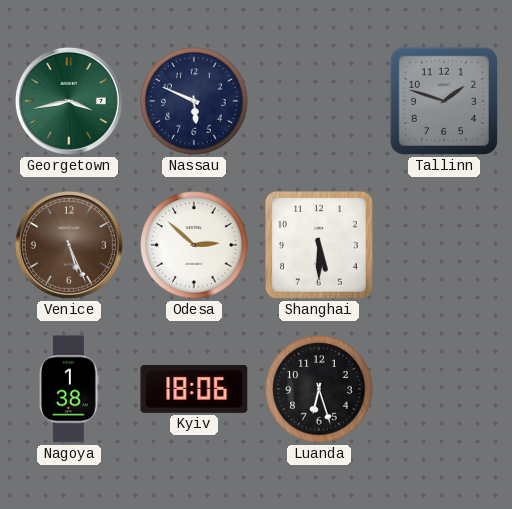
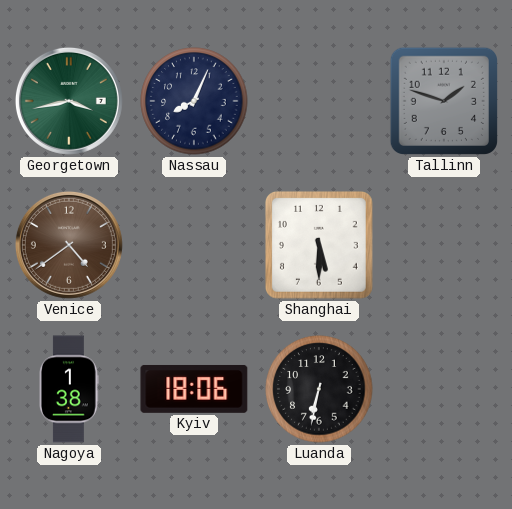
Nassau: 5:49 -> 8:04 (194, 101)
Venice: 5:26 -> 4:39 (69, 245)
Odesa: 2:52 -> none (194, 245)
Luanda: 6:27 -> 6:32 (319, 389)
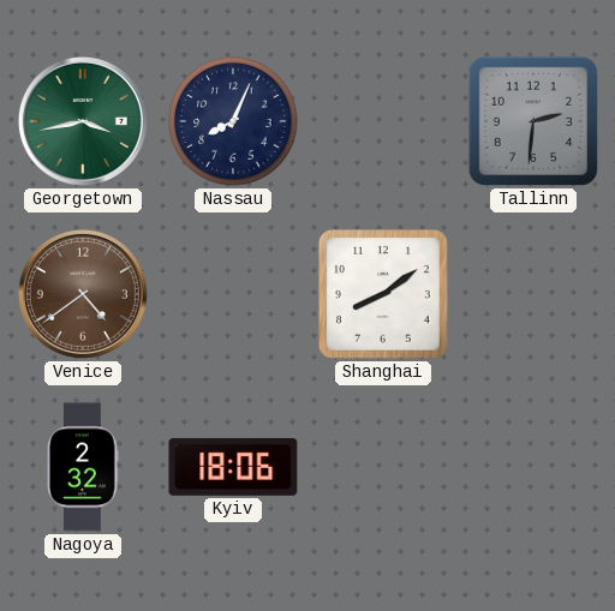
Tallinn: 1:48 -> 2:31 (533, 121)
Shanghai: 5:30 -> 8:09 (383, 294)
Nagoya: 1:38 -> 2:32 (84, 467)
Luanda: 6:32 -> none (319, 389)
